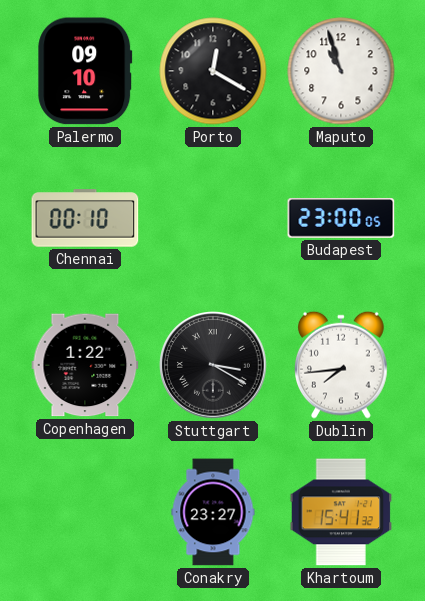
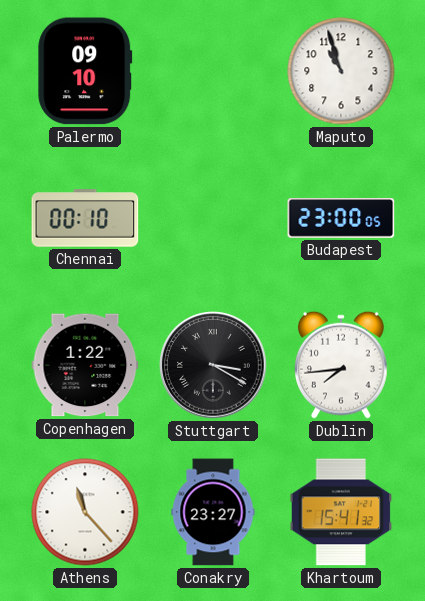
Porto: 12:20 -> none (213, 71)
Athens: none -> 11:23 (85, 512)
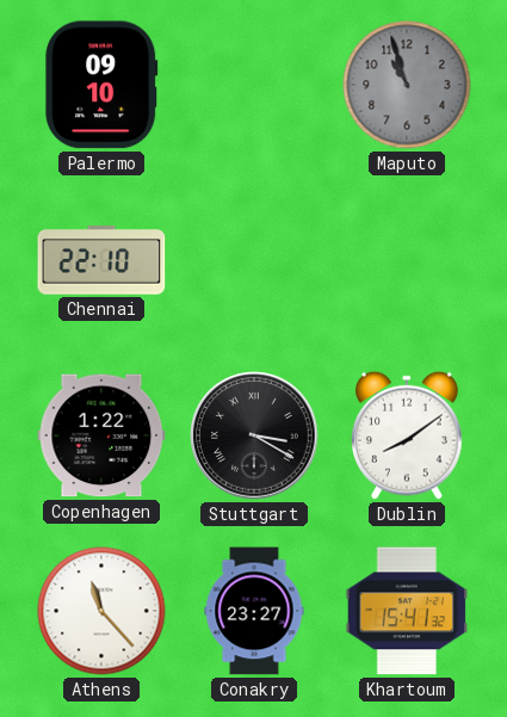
Maputo dial: white -> grey (407, 85)
Chennai: 00:10 -> 22:10 (101, 260)
Budapest: 23:00 -> none (341, 218)
Dublin: 7:44 -> 8:09 (408, 435)
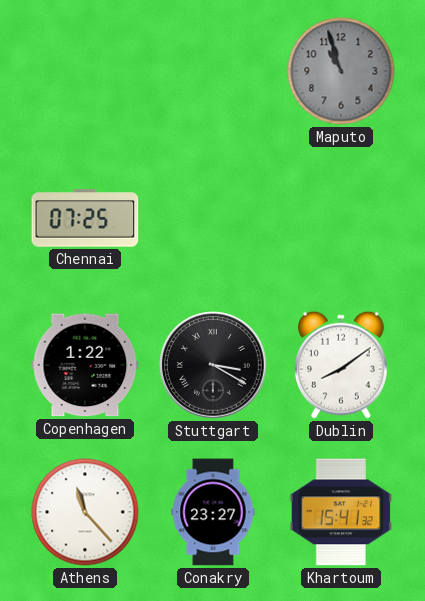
Palermo: 09:10 -> none (101, 85)
Chennai: 22:10 -> 07:25 (85, 218)
